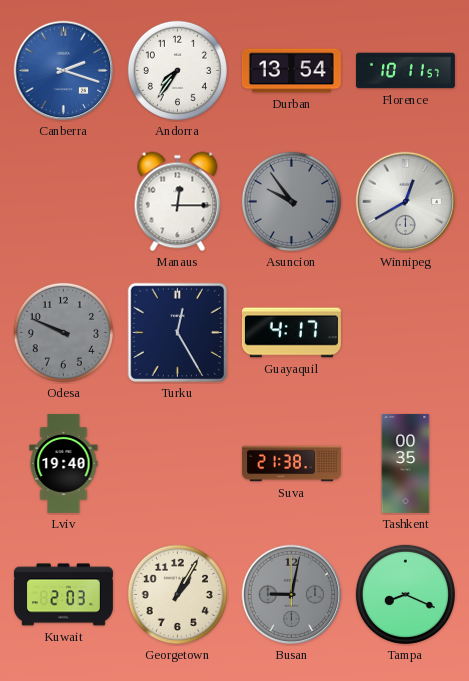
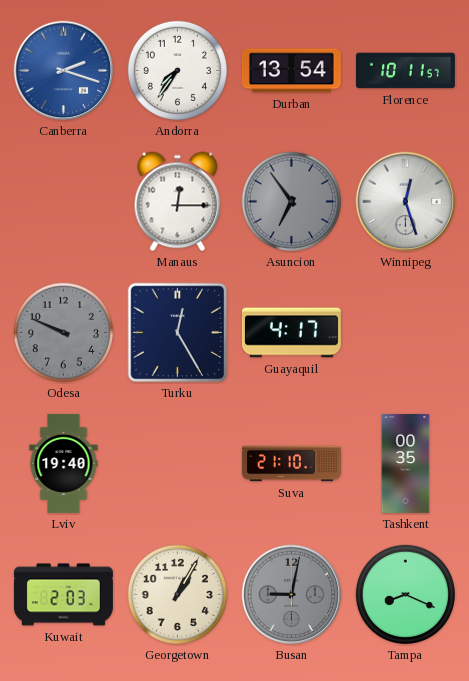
Asuncion: 9:54 -> 6:54 (291, 201)
Winnipeg: 12:40 -> 12:27 (406, 202)
Suva: 21:38 -> 21:10 (291, 464)
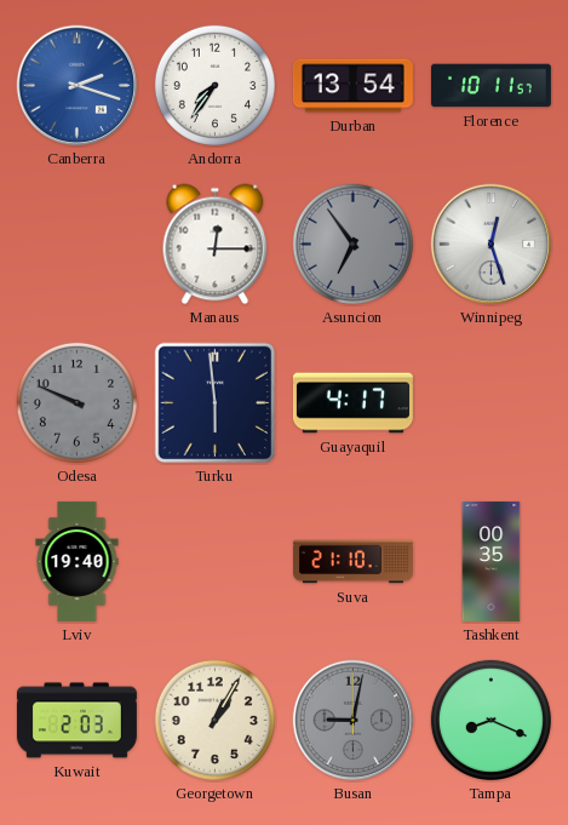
Turku: 12:25 -> 5:59 (216, 403)
